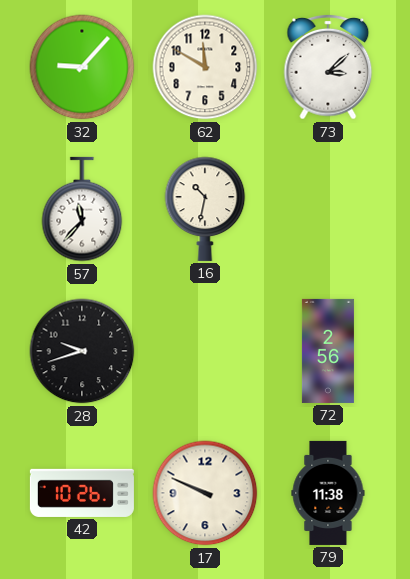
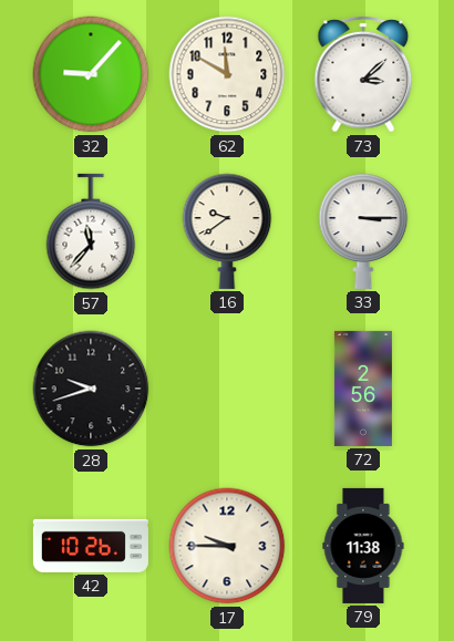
16: 10:32 -> 9:39 (227, 231)
33: none -> 3:15 (363, 231)
17: 9:49 -> 9:45 (227, 546)
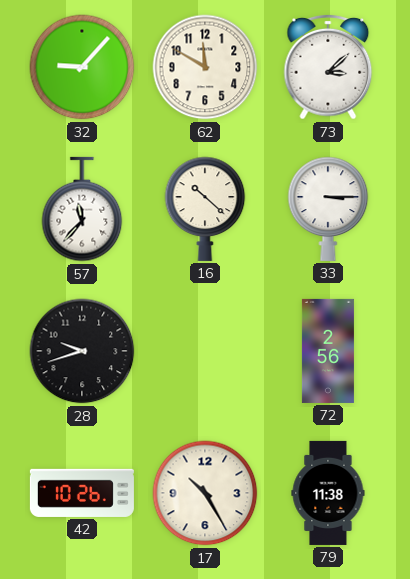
16: 9:39 -> 10:22 (205, 209)
17: 9:45 -> 10:25 (205, 493)
